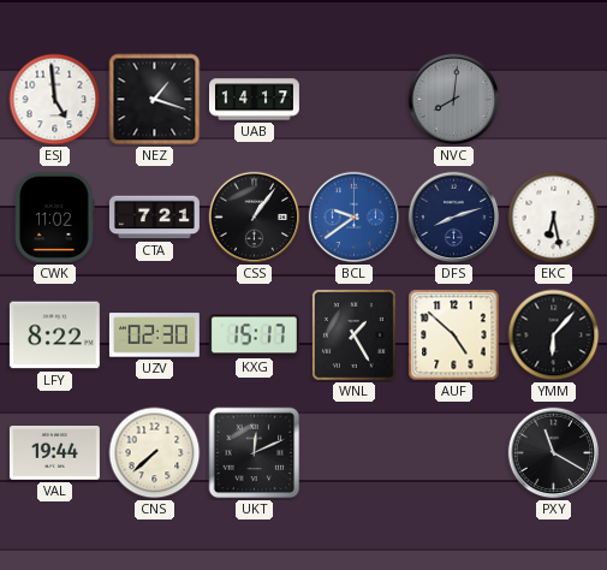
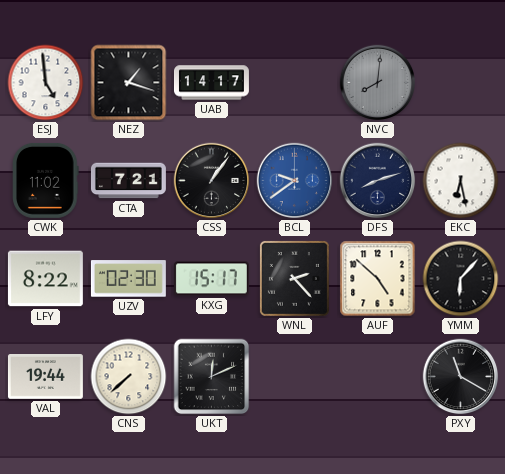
WNL: 1:25 -> 2:23 (294, 278)
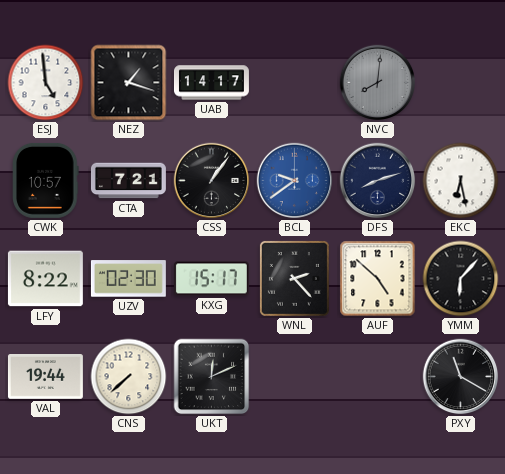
CWK: 11:02 -> 10:57 (46, 180)
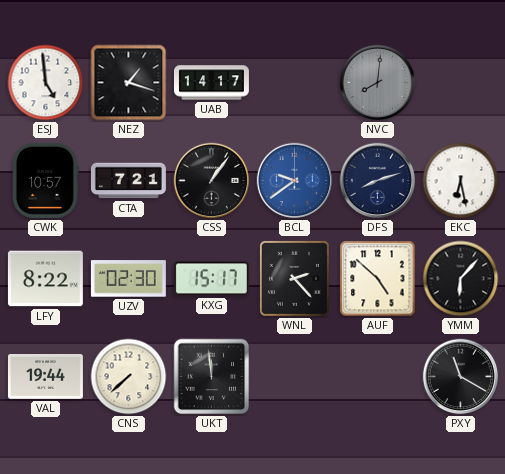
UKT: 12:11 -> 11:59 (212, 377)
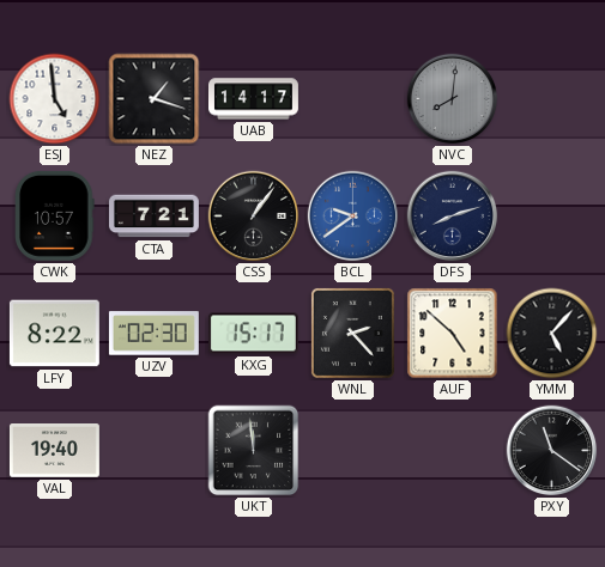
EKC: 6:28 -> none (461, 181)
YMM: 6:07 -> 5:07 (552, 334)
VAL: 19:44 -> 19:40 (54, 451)
CNS: 7:38 -> none (129, 377)
PXY: 11:20 -> 11:21 (552, 451)
